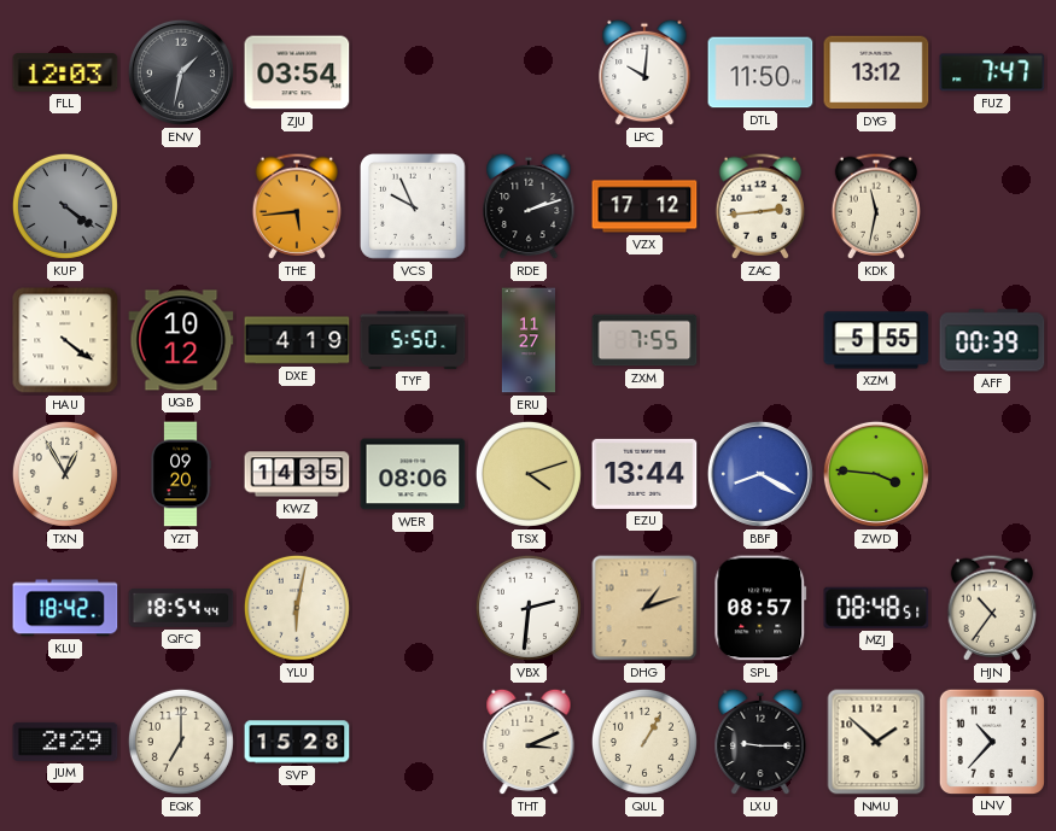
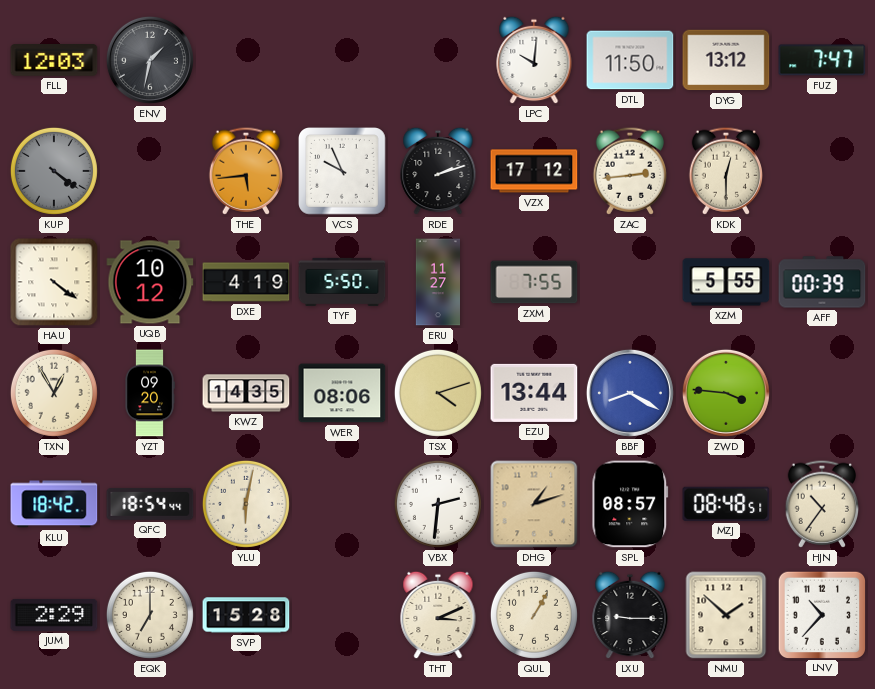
ZJU: 03:54 -> none (297, 72)
KDK: 11:32 -> 12:30 (725, 171)
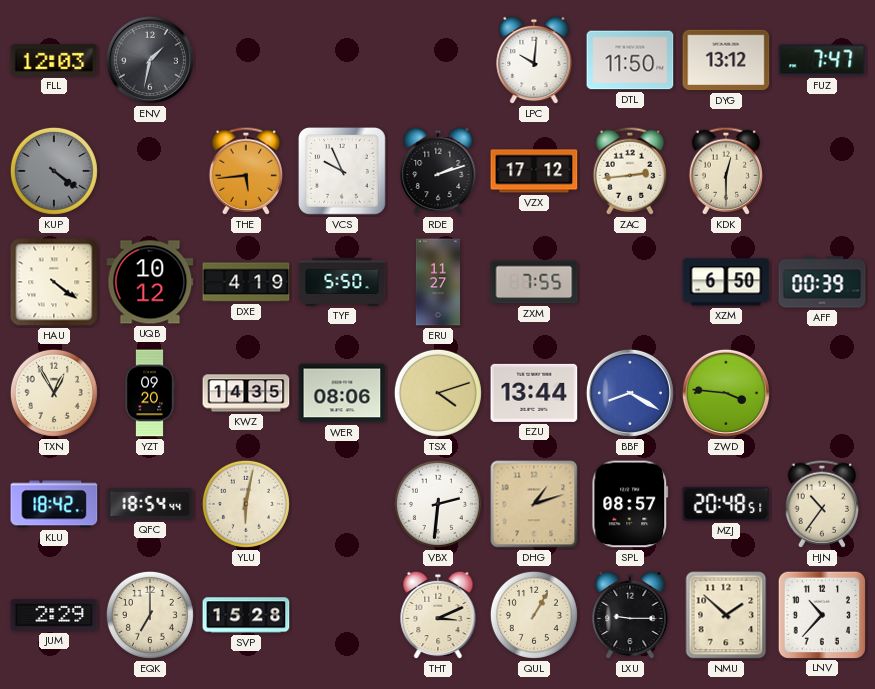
XZM: 5:55 -> 6:50 (726, 282)
MZJ: 08:48 -> 20:48 (726, 504)
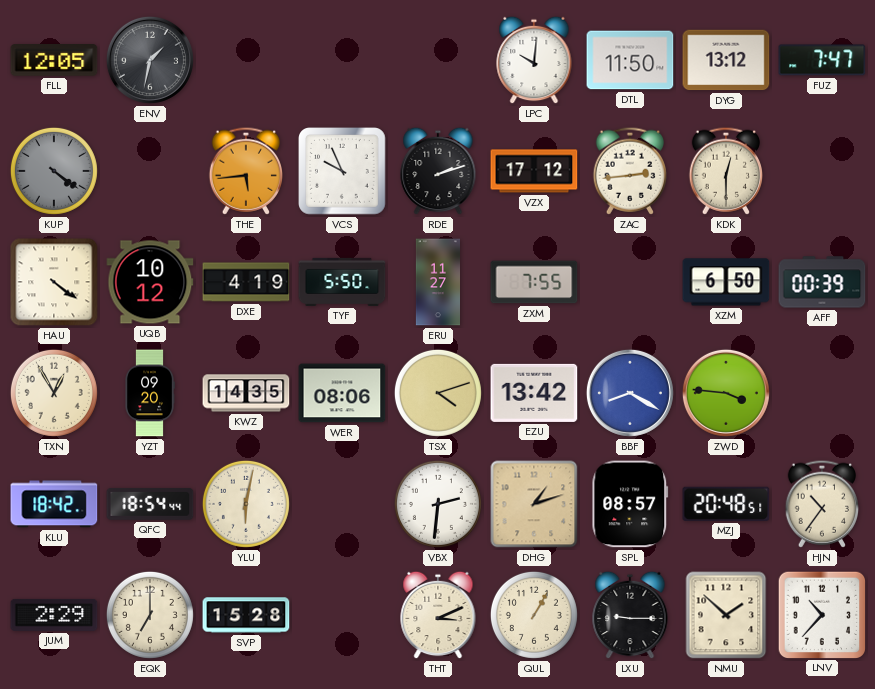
FLL: 12:03 -> 12:05 (54, 61)
EZU: 13:44 -> 13:42 (534, 393)
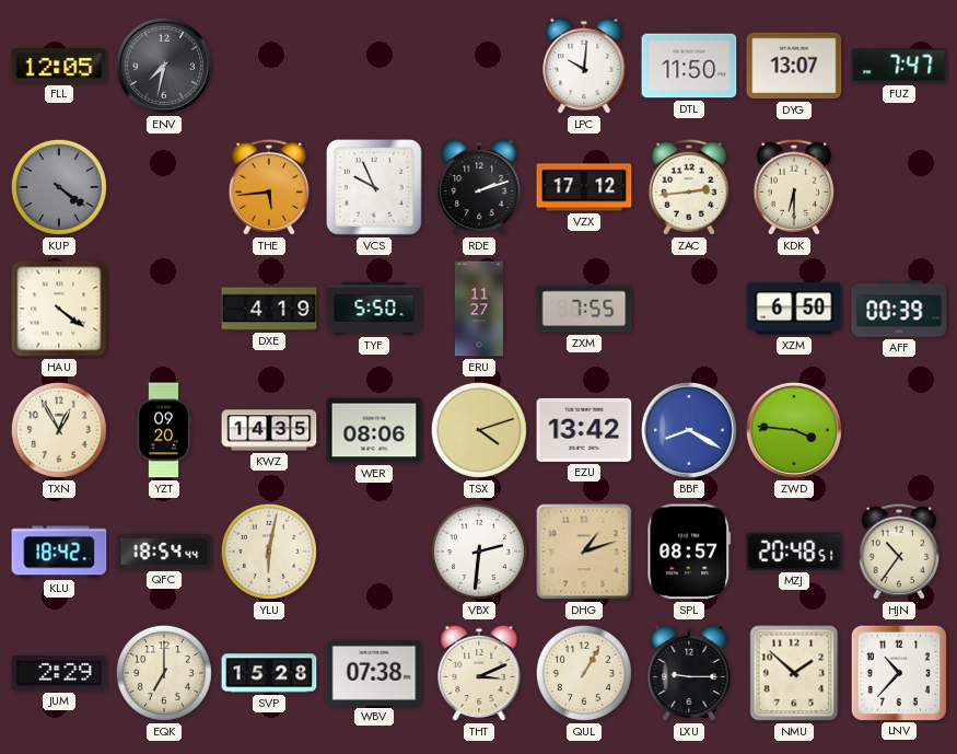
ENV: 1:32 -> 7:32 (164, 66)
DYG: 13:12 -> 13:07 (794, 66)
KDK: 12:30 -> 6:30 (793, 187)
UQB: 10:12 -> none (150, 282)
WBV: none -> 07:38 (374, 673)
